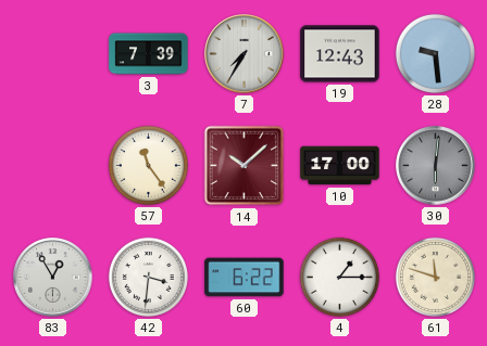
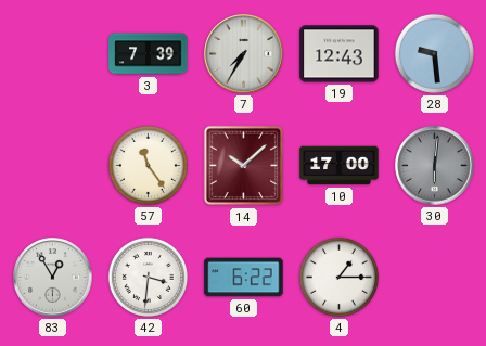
61: 11:48 -> none (435, 277)
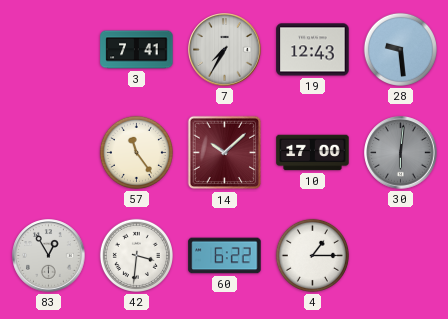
3: 7:39 -> 7:41 (137, 50)
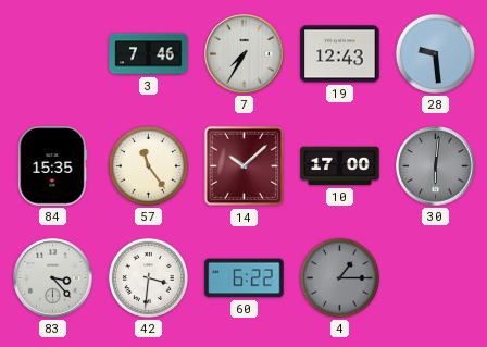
3: 7:41 -> 7:46 (149, 54)
84: none -> 15:35 (53, 166)
83: 12:55 -> 3:23 (53, 278)
4 dial: white -> grey (339, 277)
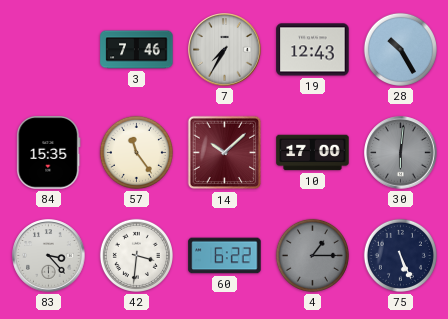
28: 9:29 -> 10:25 (400, 49)
75: none -> 5:26 (400, 255)
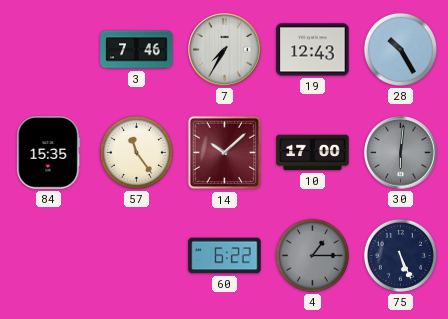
83: 3:23 -> none (49, 256)
42: 3:31 -> none (136, 255)
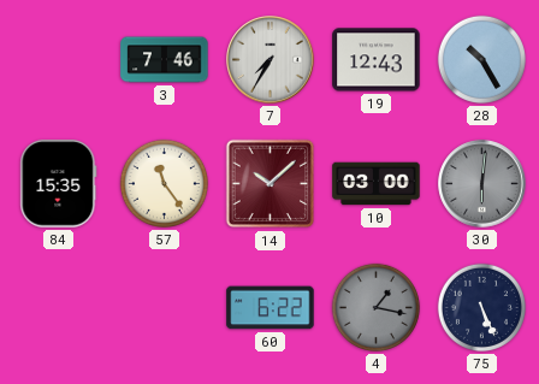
10: 17:00 -> 03:00 (377, 184)
4: 1:15 -> 1:17 (375, 307)
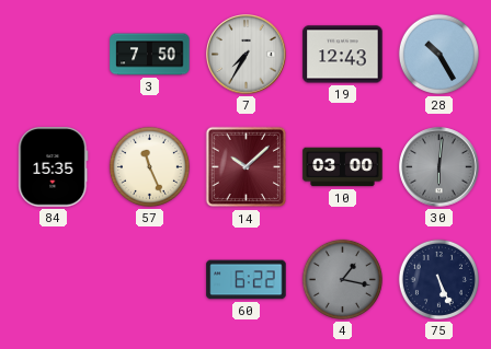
3: 7:46 -> 7:50 (150, 55)
57: 11:24 -> 11:26 (149, 166)
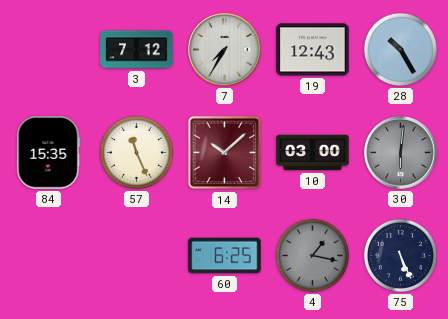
3: 7:50 -> 7:12 (137, 50)
60: 6:22 -> 6:25 (225, 256)
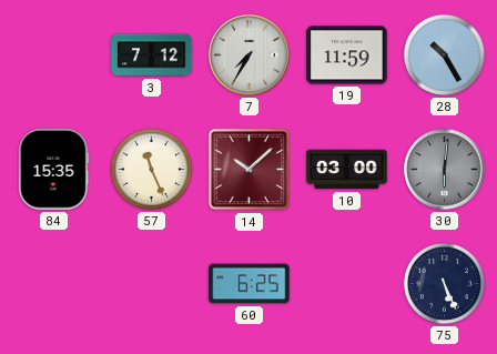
19: 12:43 -> 11:59 (347, 55)
4: 1:17 -> none (312, 255)
